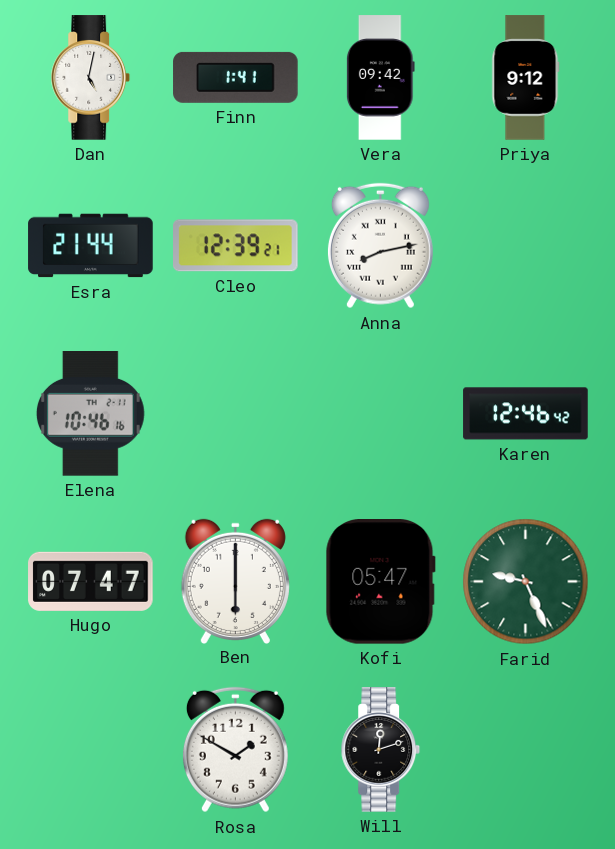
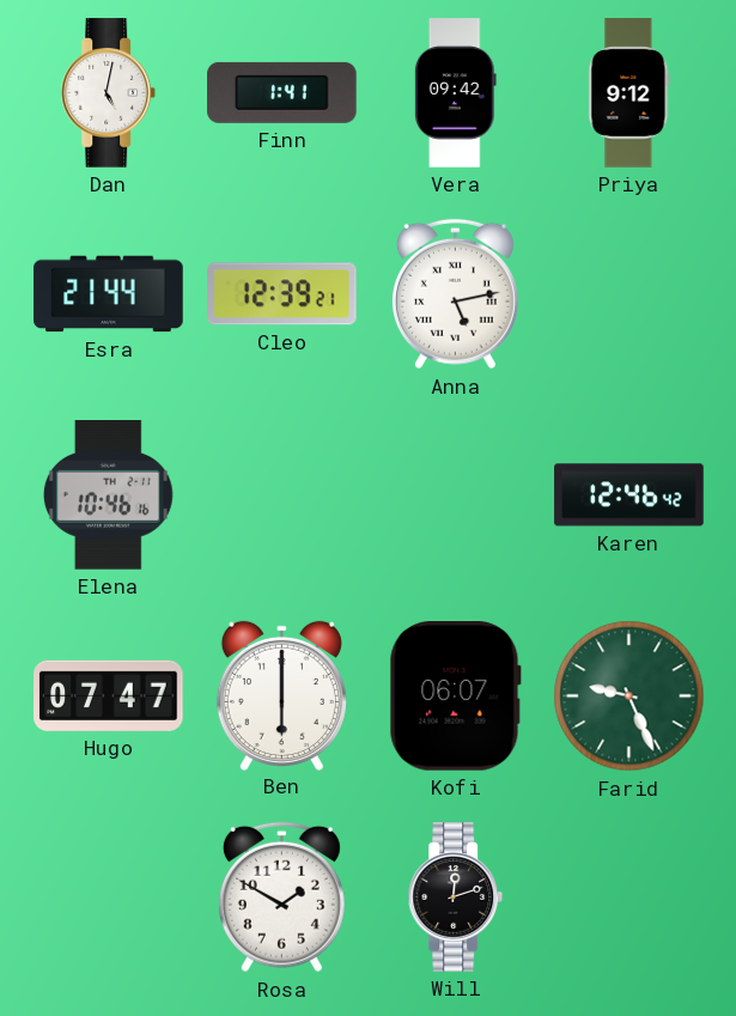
Anna: 8:13 -> 5:13 (455, 294)
Kofi: 05:47 -> 06:07 (455, 696)
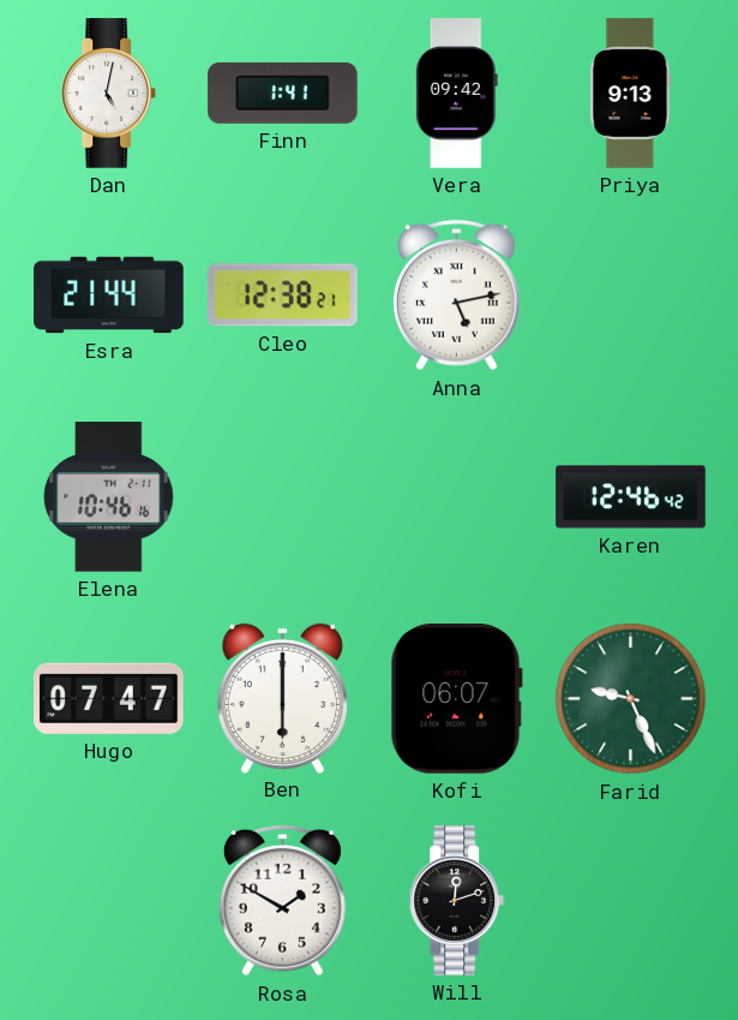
Priya: 9:12 -> 9:13 (631, 94)
Cleo: 12:39 -> 12:38 (283, 296)
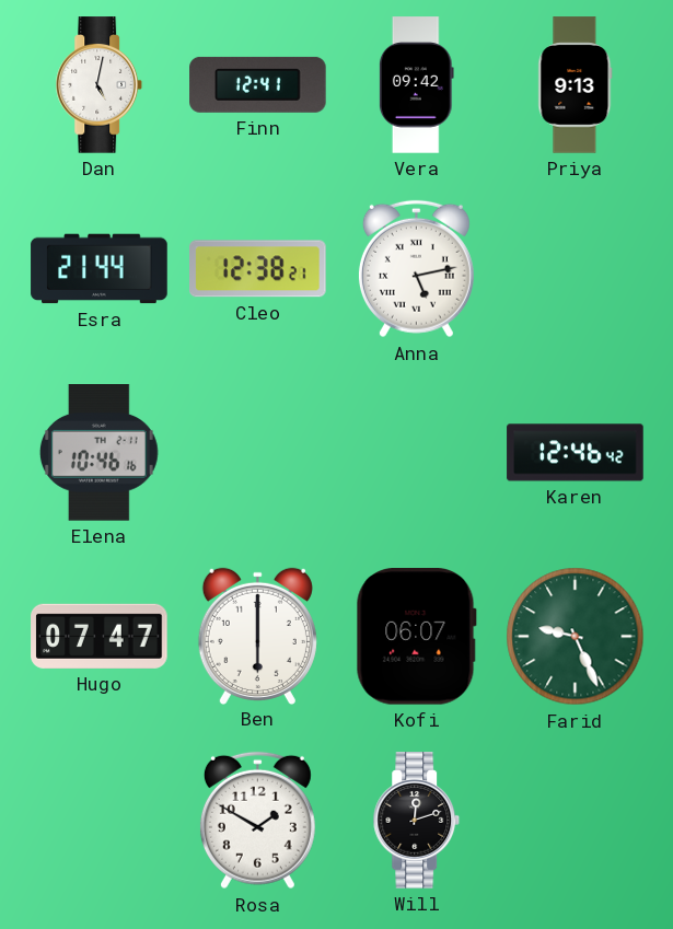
Finn: 1:41 -> 12:41 (258, 84)
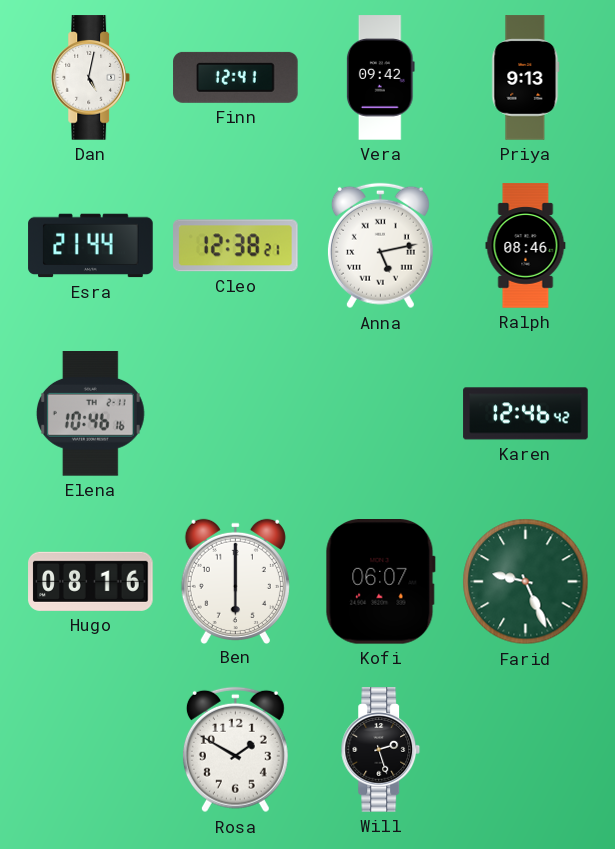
Ralph: none -> 08:46 (526, 246)
Hugo: 07:47 -> 08:16 (91, 581)
Will: 12:12 -> 2:27 (381, 750)
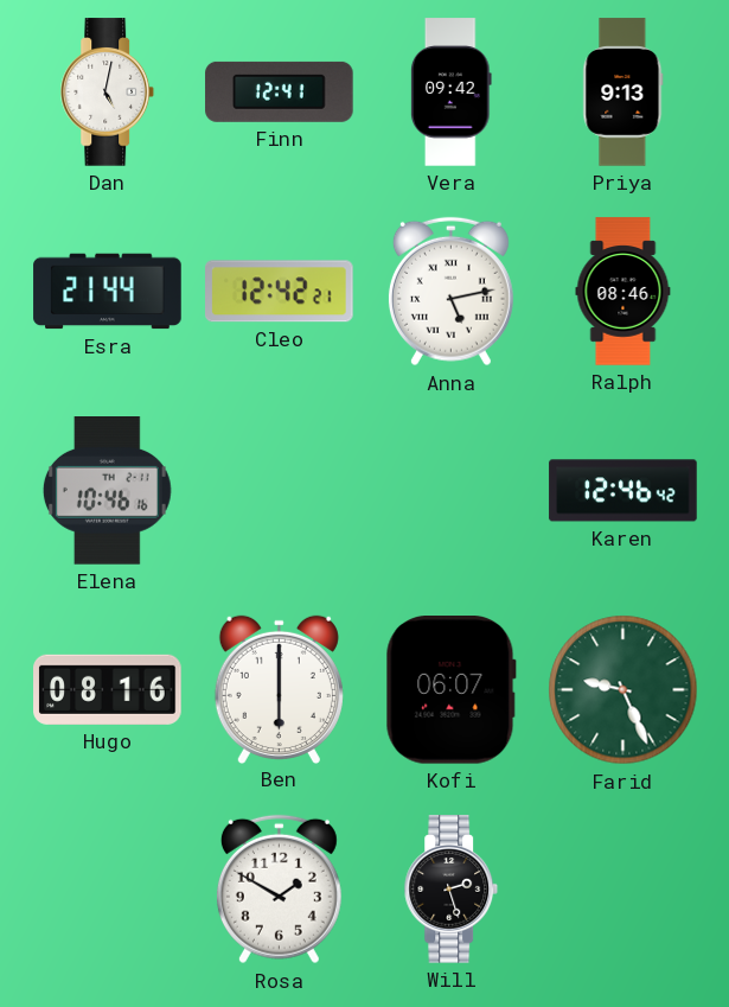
Cleo: 12:38 -> 12:42 (280, 292)
